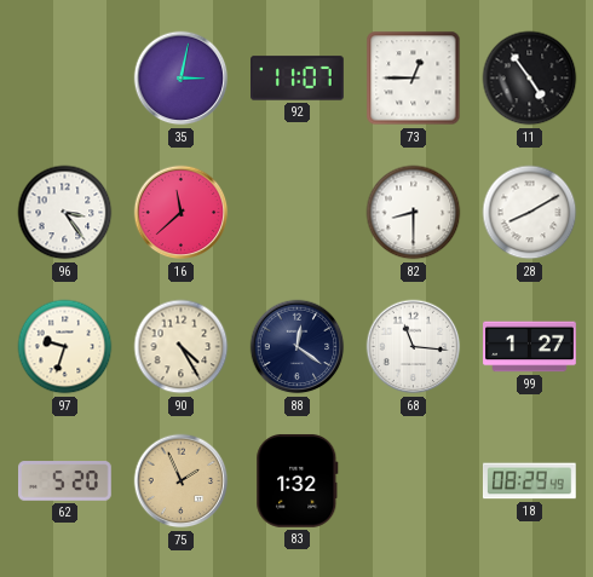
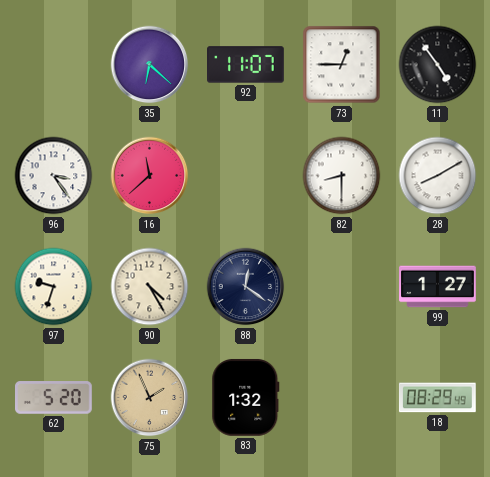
35: 3:02 -> 6:22 (150, 65)
68: 11:16 -> none (414, 347)
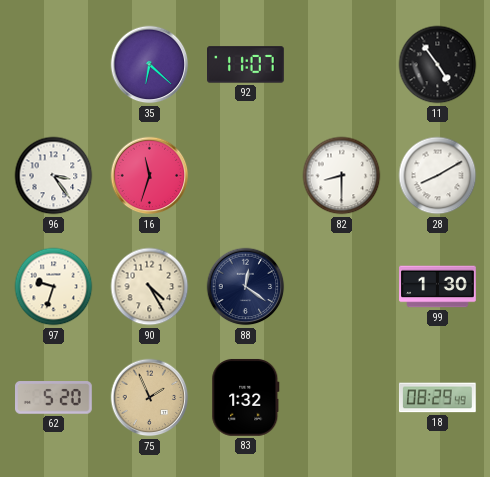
73: 12:45 -> none (342, 65)
16: 11:38 -> 11:33 (150, 176)
99: 1:27 -> 1:30 (438, 287)
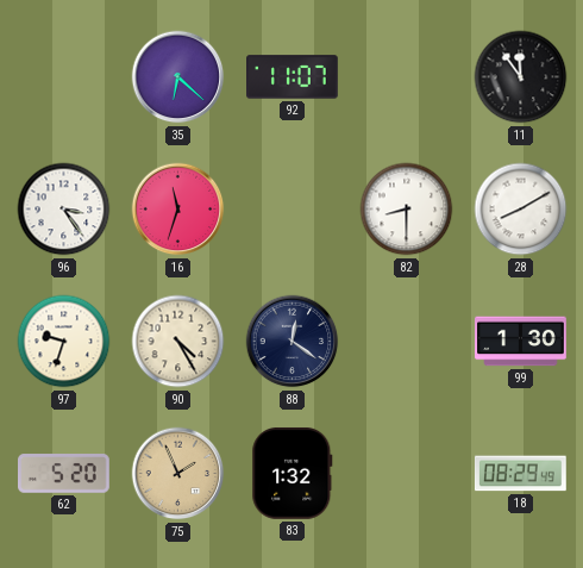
11: 4:54 -> 11:54 (521, 77)
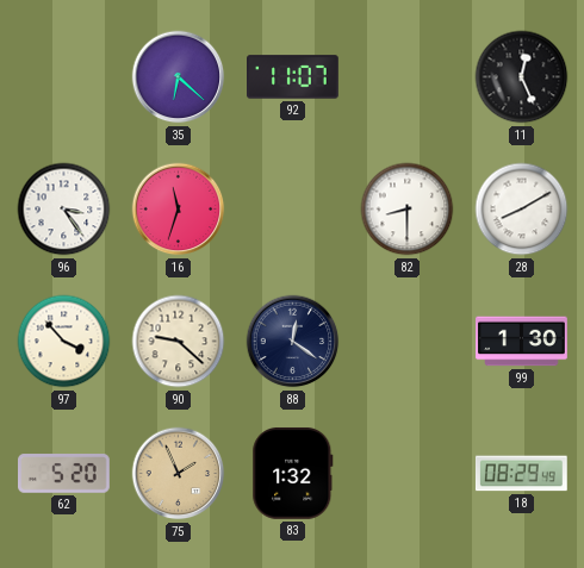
11: 11:54 -> 12:26 (522, 77)
97: 9:33 -> 3:53 (64, 342)
90: 4:25 -> 9:22 (179, 342)
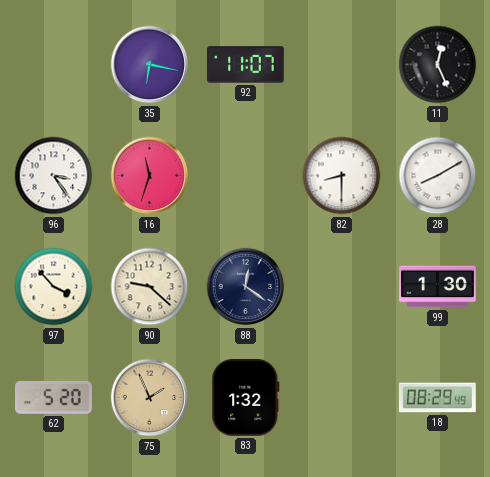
35: 6:22 -> 6:17 (150, 65)
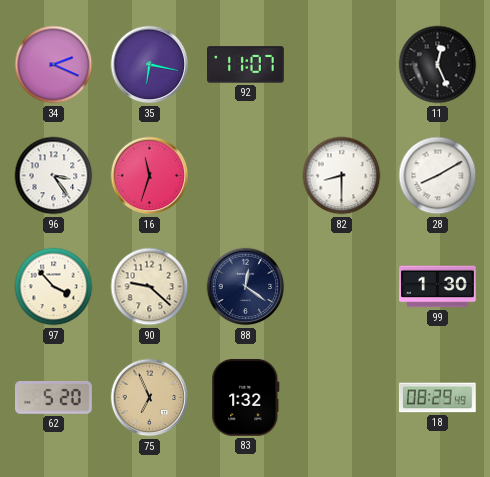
34: none -> 2:19 (54, 65)
75: 1:56 -> 6:56 (150, 398)
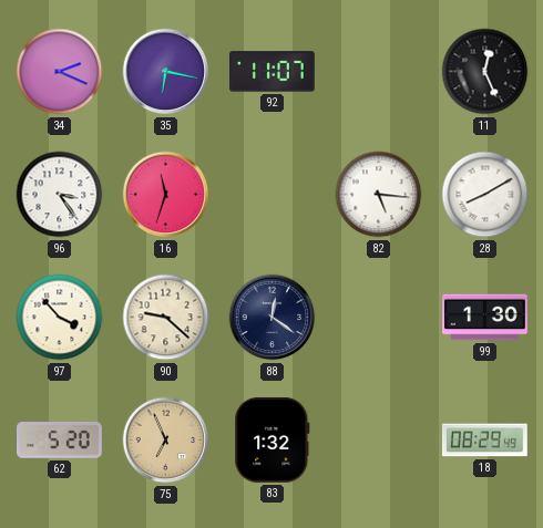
82: 8:30 -> 5:16 (379, 195)
